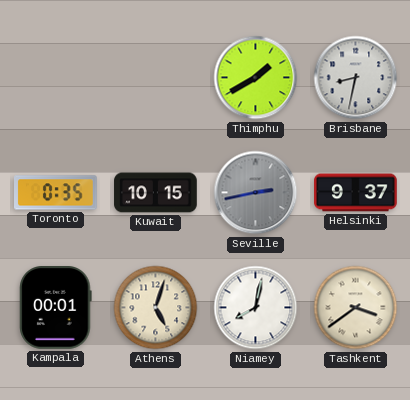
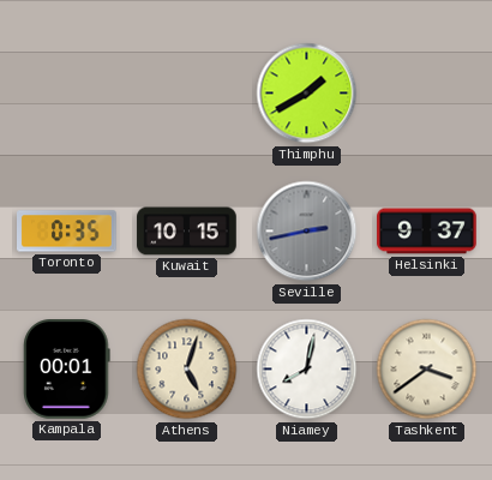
Brisbane: 8:32 -> none (356, 78)
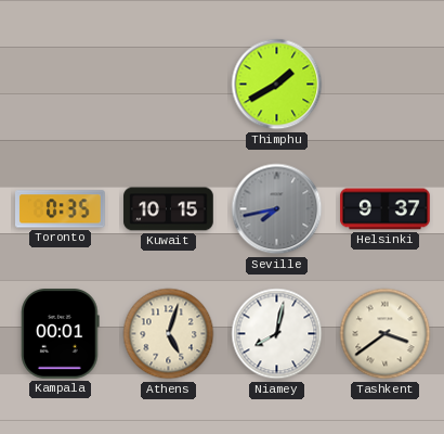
Seville: 2:43 -> 7:43 (277, 209)
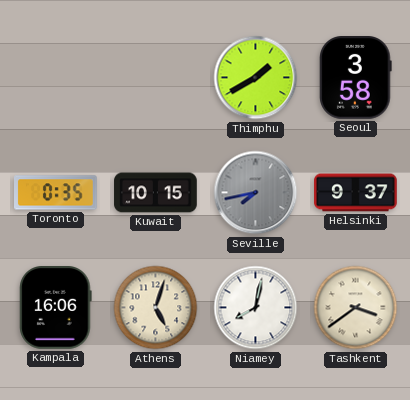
Seoul: none -> 3:58 (356, 78)
Kampala: 00:01 -> 16:06 (56, 308)
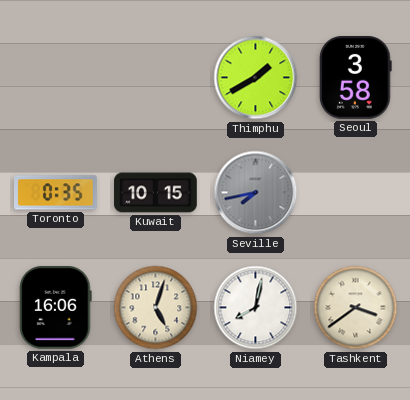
Helsinki: 9:37 -> none (356, 193)
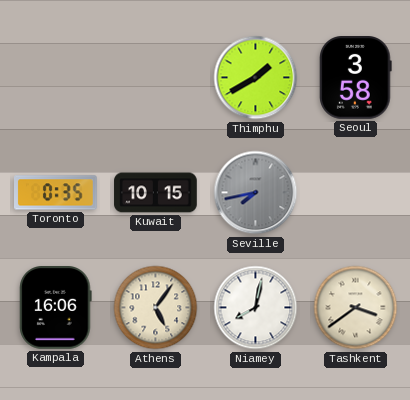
Athens: 5:03 -> 5:06 (156, 308)
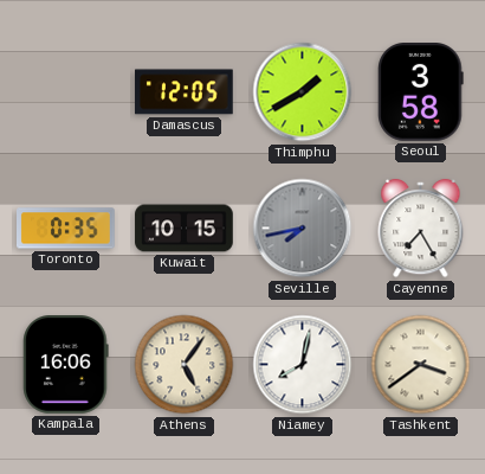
Damascus: none -> 12:05 (185, 92)
Cayenne: none -> 7:25 (421, 229)
